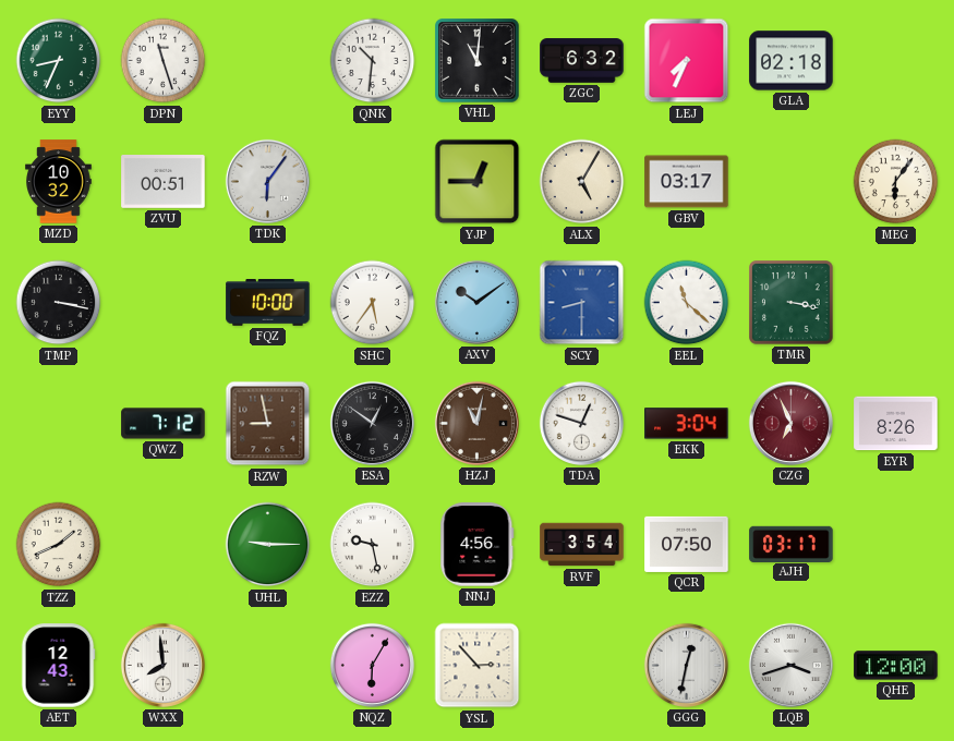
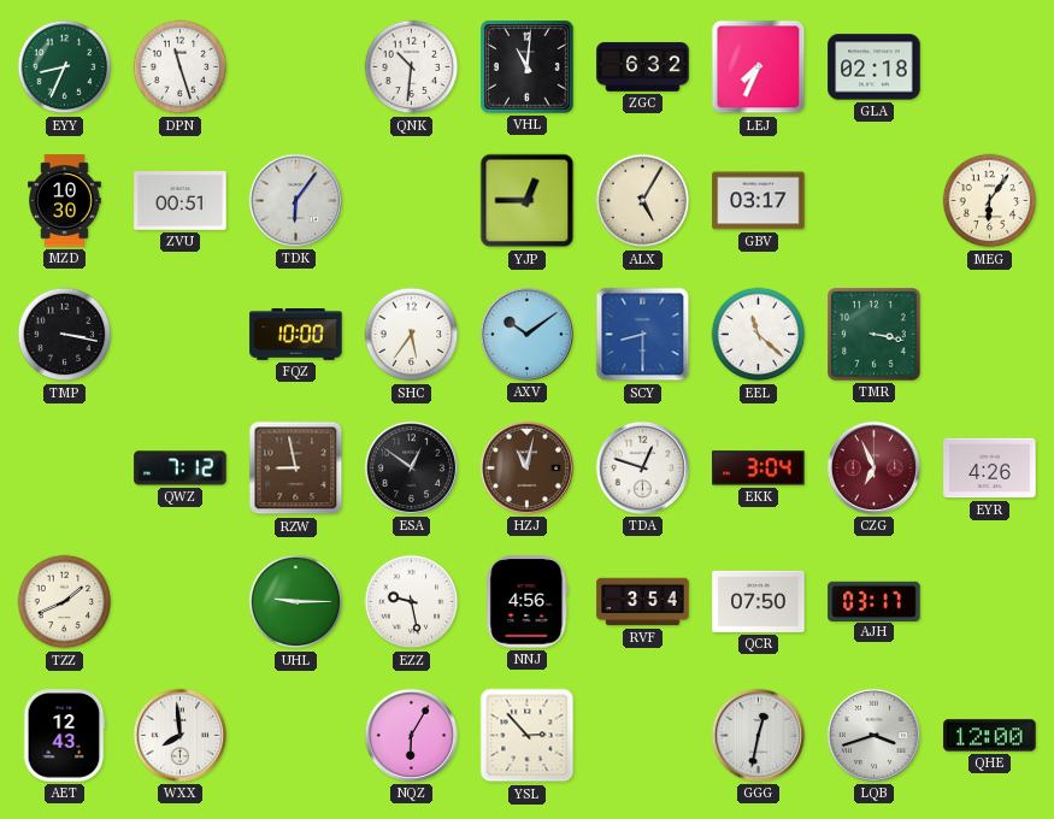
MZD: 10:32 -> 10:30 (65, 201)
EYR: 8:26 -> 4:26 (990, 469)
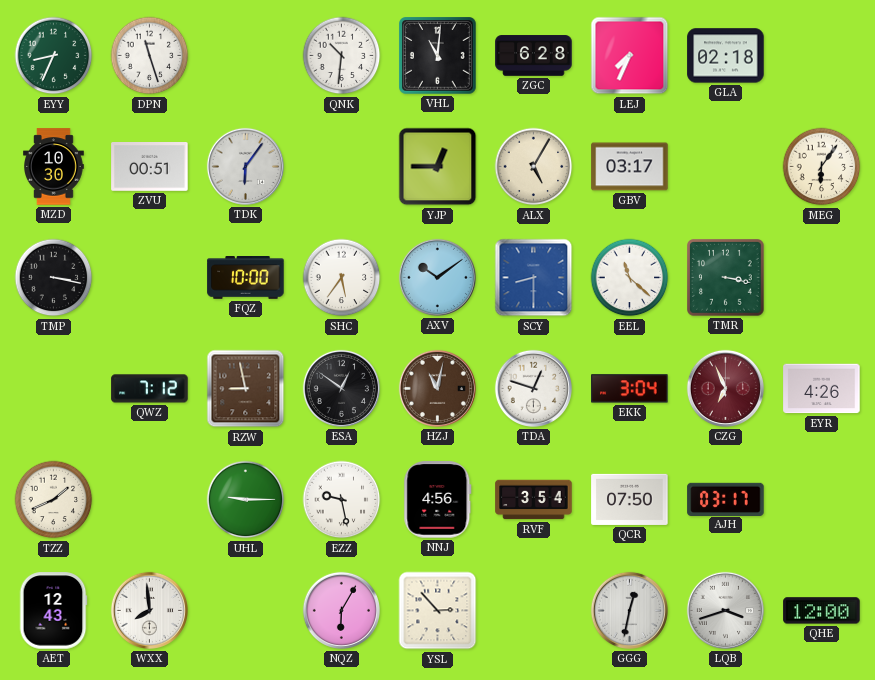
ZGC: 6:32 -> 6:28 (534, 56)
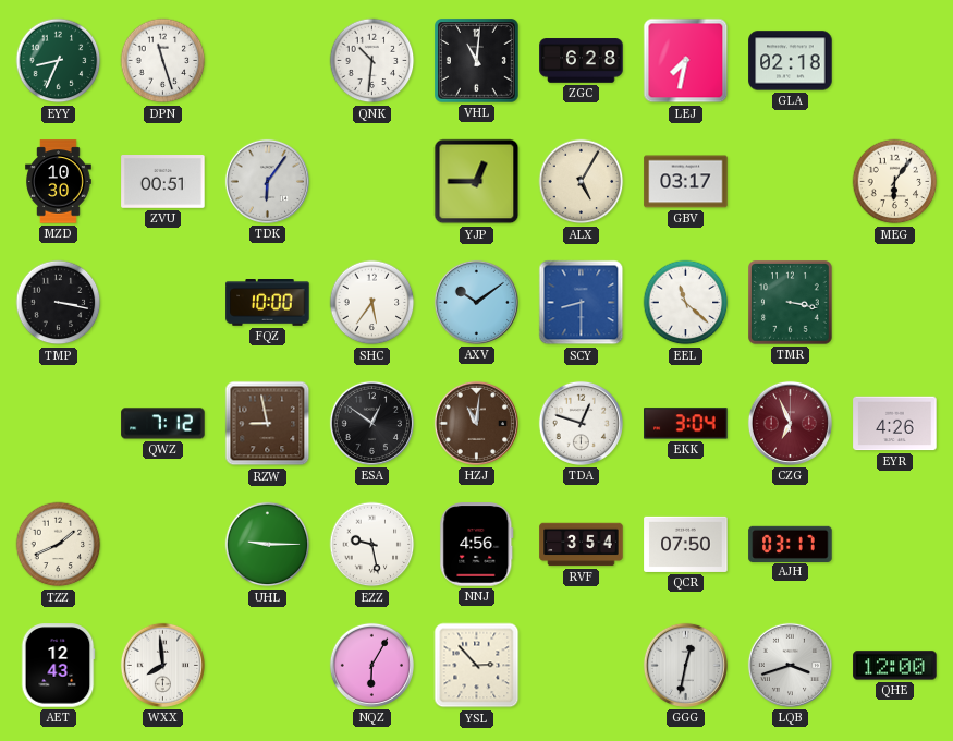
LEJ: 7:34 -> 7:32 (686, 61)
HZJ: 11:02 -> 11:01 (476, 423)
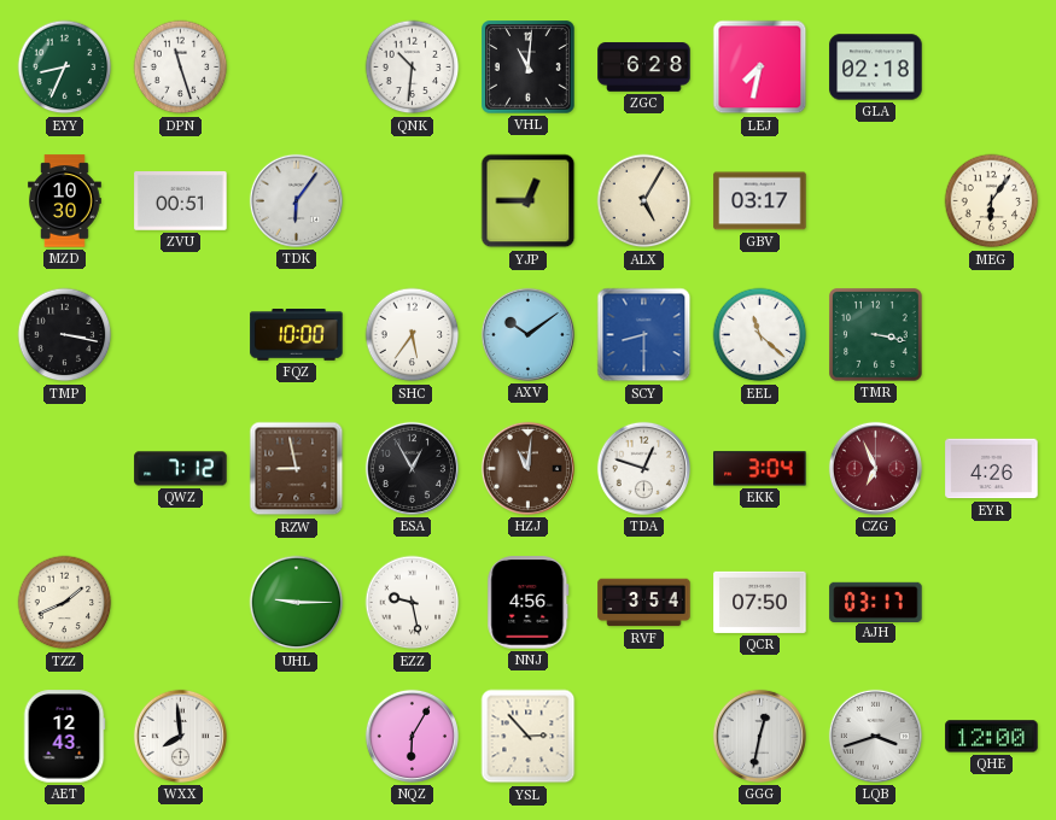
ESA: 12:51 -> 12:55 (412, 468)
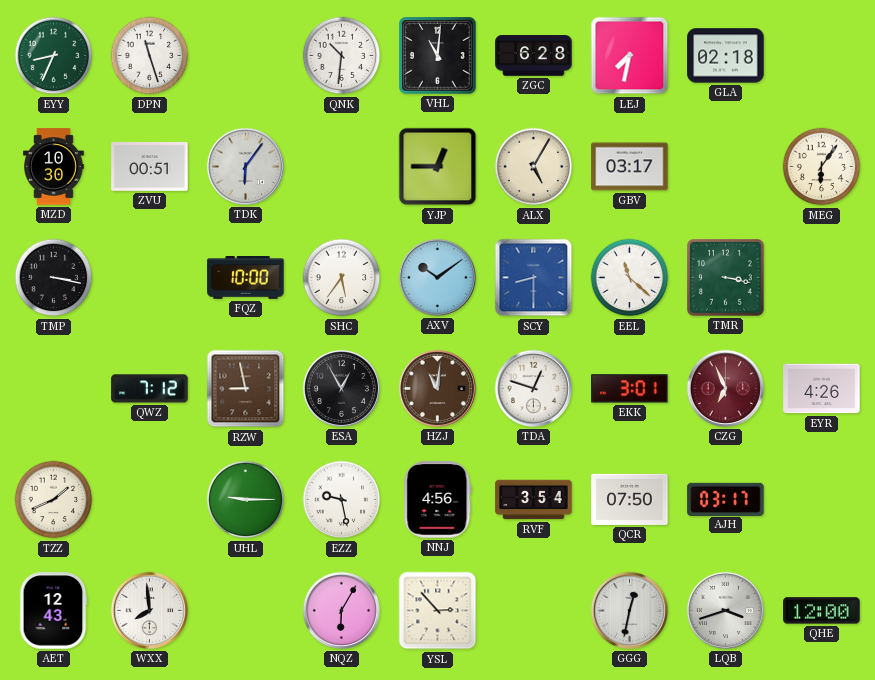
EKK: 3:04 -> 3:01 (630, 389)
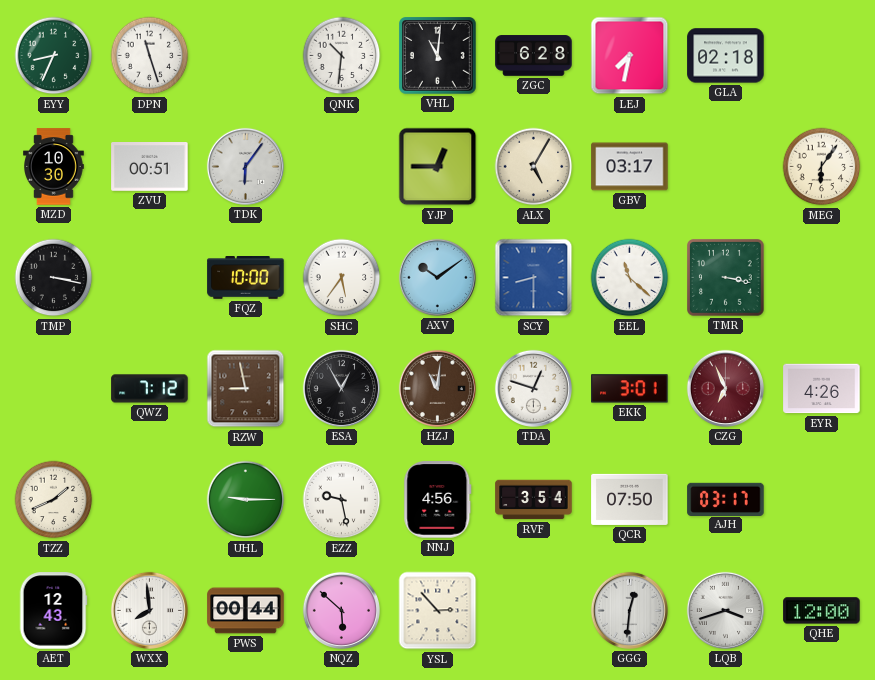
PWS: none -> 00:44 (246, 611)
NQZ: 6:05 -> 5:52 (341, 610)
GGG: 12:32 -> 12:31 (629, 610)
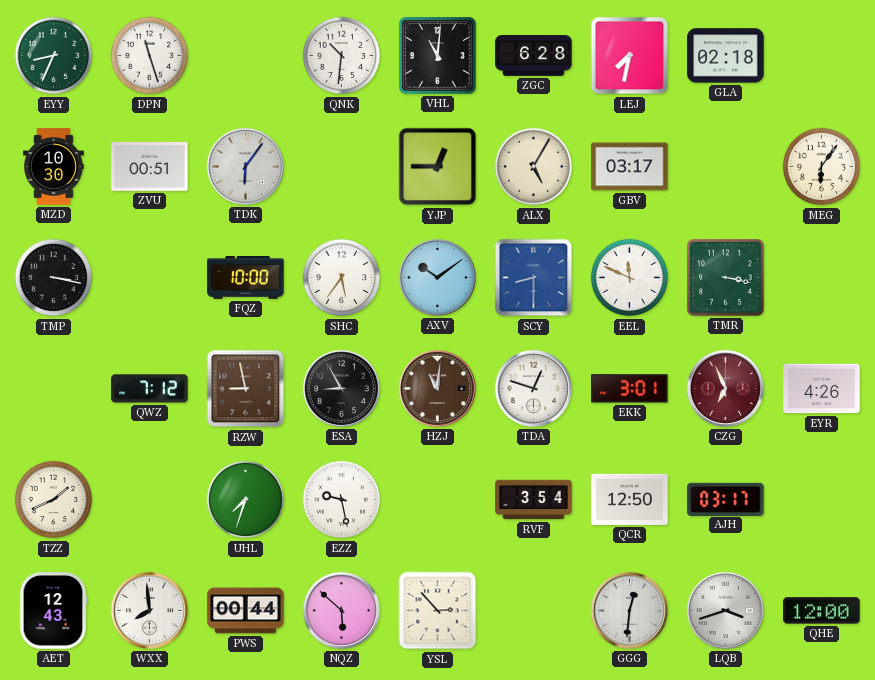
EEL: 11:22 -> 11:49 (630, 278)
ESA: 12:55 -> 8:55 (341, 388)
UHL: 9:15 -> 7:33 (246, 500)
NNJ: 4:56 -> none (438, 500)
QCR: 07:50 -> 12:50 (630, 499)
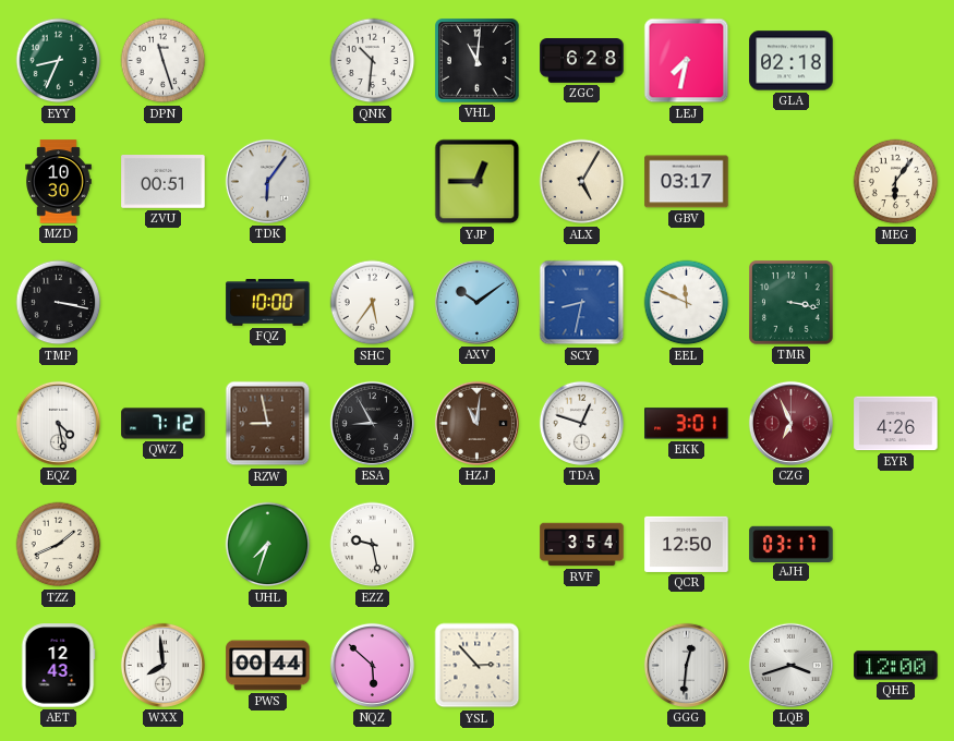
SCY: 8:30 -> 8:32 (582, 303)
EQZ: none -> 4:28 (58, 423)
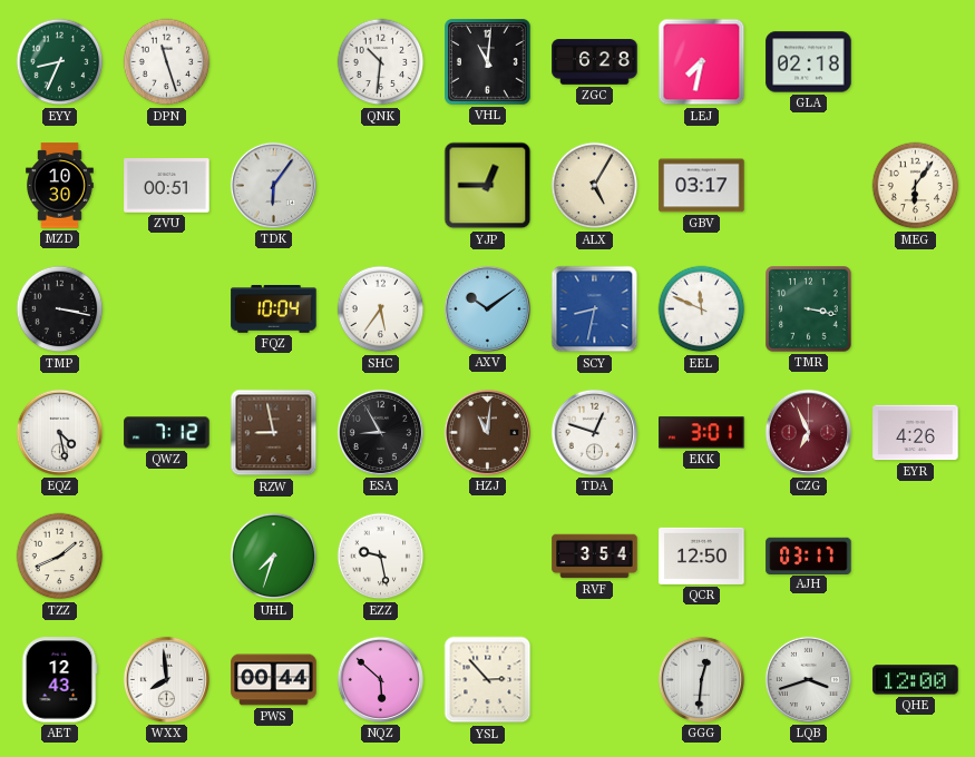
FQZ: 10:00 -> 10:04 (274, 309)
